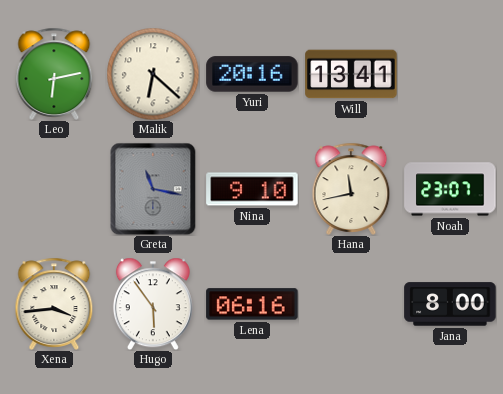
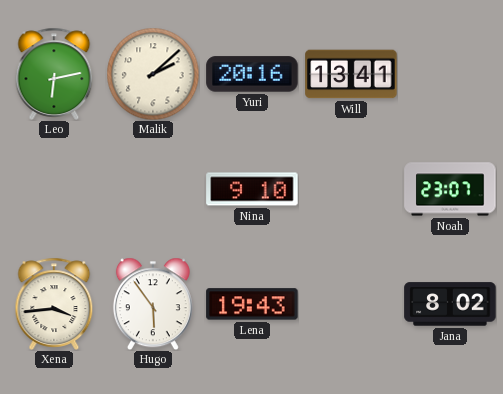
Malik: 6:22 -> 2:08 (153, 74)
Greta: 11:17 -> none (153, 189)
Hana: 11:43 -> none (351, 189)
Lena: 06:16 -> 19:43 (252, 304)
Jana: 8:00 -> 8:02 (450, 304)
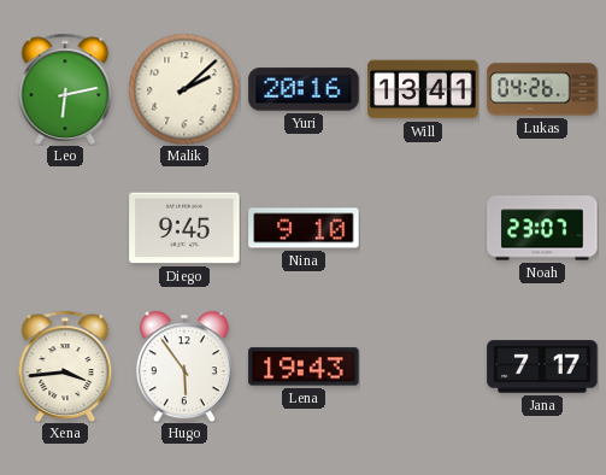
Lukas: none -> 04:26 (542, 89)
Diego: none -> 9:45 (184, 228)
Jana: 8:02 -> 7:17 (542, 366)
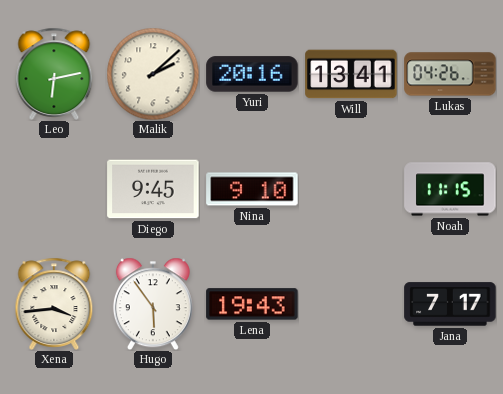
Noah: 23:07 -> 11:15 (450, 189)
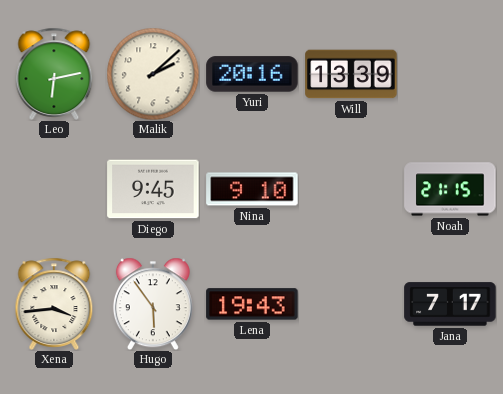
Will: 13:41 -> 13:39 (351, 74)
Lukas: 04:26 -> none (450, 74)
Noah: 11:15 -> 21:15 (450, 189)
